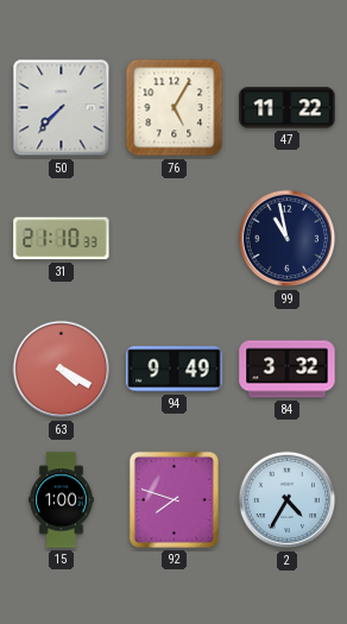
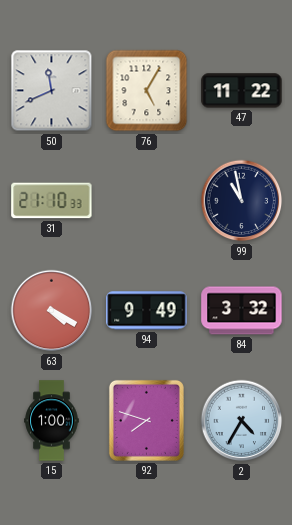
50: 7:37 -> 11:41 (52, 91)
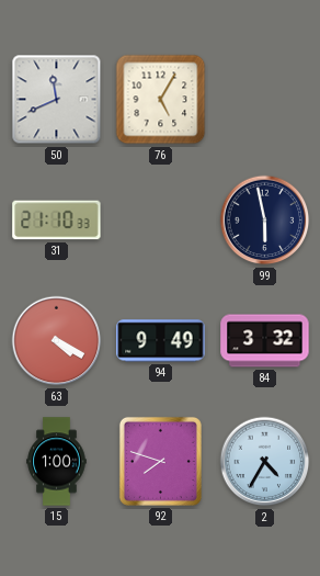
47: 11:22 -> none (242, 91)
99: 10:58 -> 5:58 (265, 221)
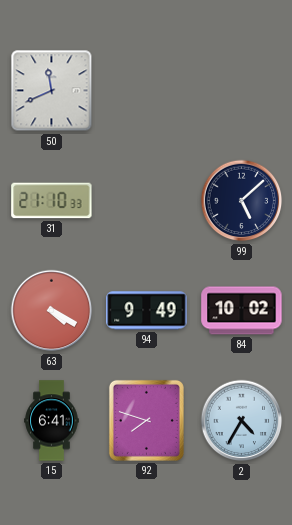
76: 5:05 -> none (161, 100)
99: 5:58 -> 5:08 (242, 201)
84: 3:32 -> 10:02 (242, 311)
15: 1:00 -> 6:41 (52, 421)
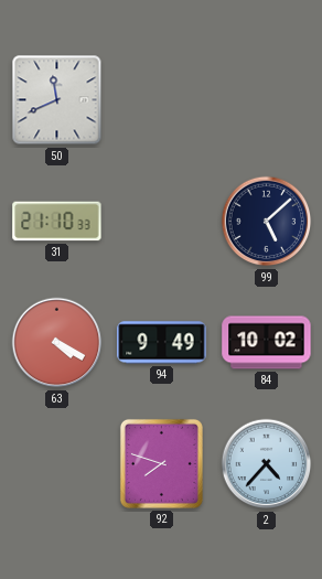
15: 6:41 -> none (52, 421)
2: 4:35 -> 4:37 (267, 464)
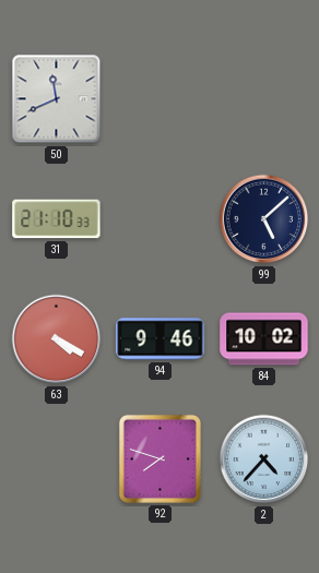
94: 9:49 -> 9:46 (161, 339)
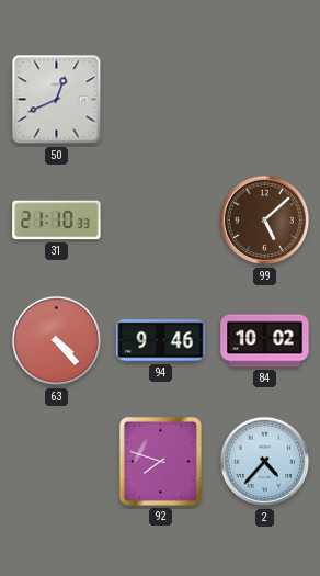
50: 11:41 -> 12:41 (57, 100)
99 dial: navy -> brown (265, 221)
63: 4:20 -> 4:23 (57, 341)
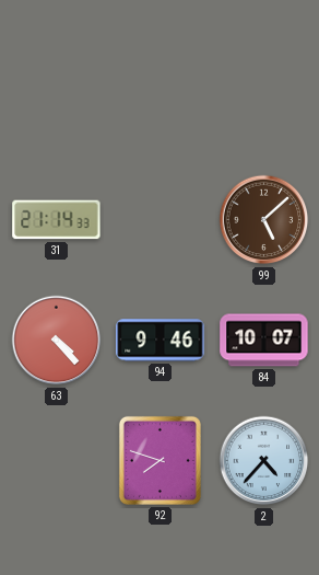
50: 12:41 -> none (57, 100)
31: 21:10 -> 21:14 (57, 220)
84: 10:02 -> 10:07 (264, 341)
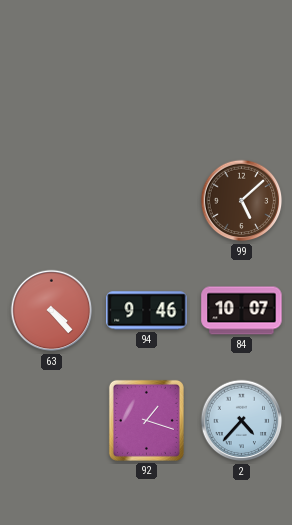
31: 21:14 -> none (57, 220)
92: 7:48 -> 1:18 (146, 420)
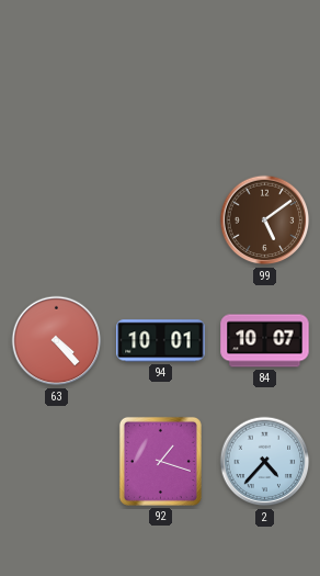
99: 5:08 -> 5:09 (265, 221)
94: 9:46 -> 10:01 (161, 341)
